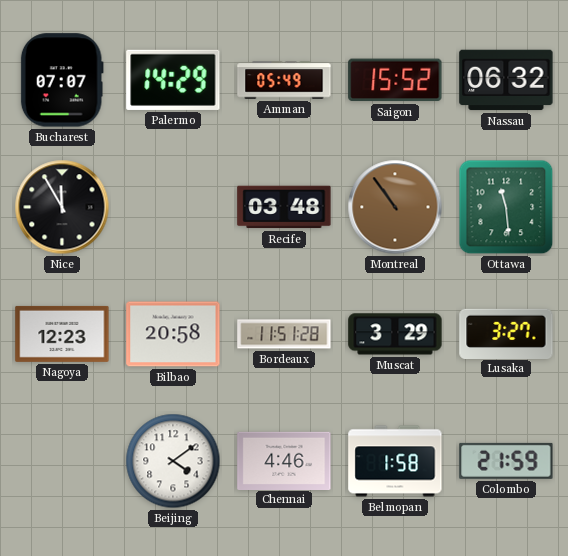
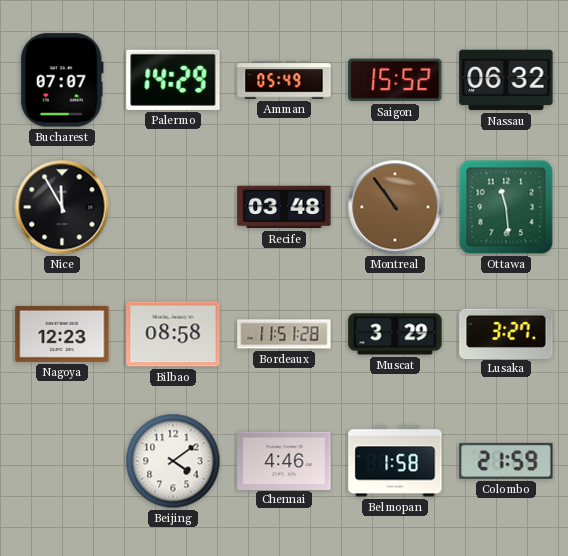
Bilbao: 20:58 -> 08:58 (173, 334)
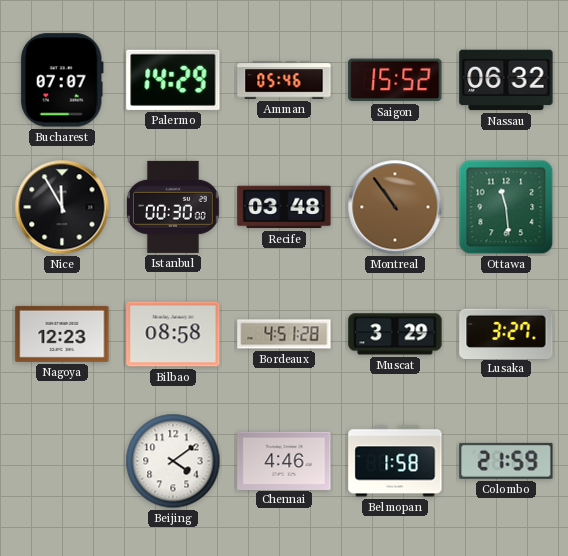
Amman: 05:49 -> 05:46 (284, 80)
Istanbul: none -> 00:30 (173, 207)
Bordeaux: 11:51 -> 4:51 (284, 334)
